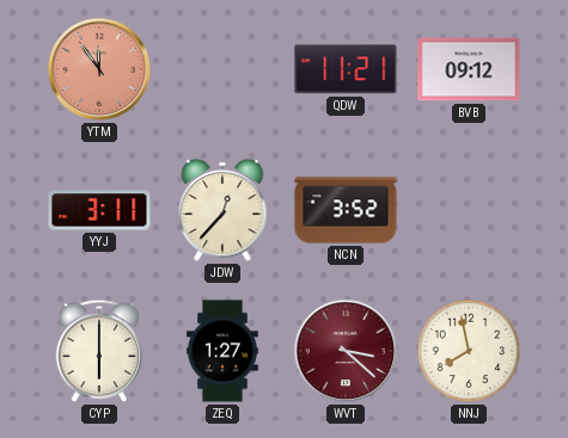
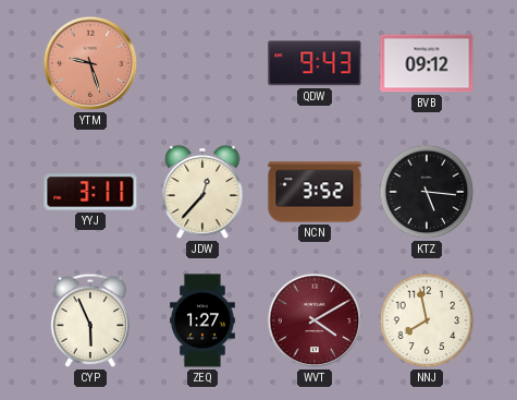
YTM: 11:54 -> 9:27 (90, 63)
QDW: 11:21 -> 9:43 (315, 63)
KTZ: none -> 5:16 (427, 192)
CYP: 6:00 -> 5:56 (90, 320)
WVT: 3:22 -> 4:10 (315, 320)
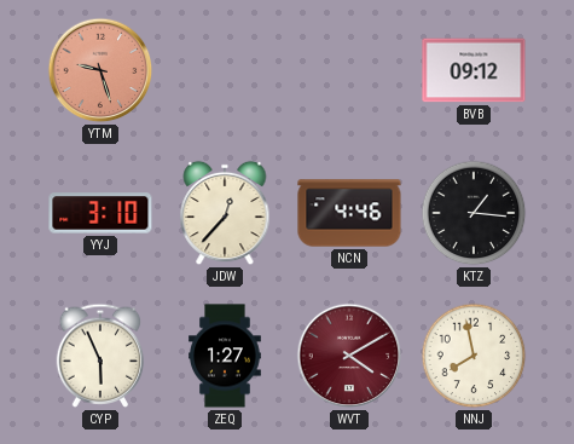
QDW: 9:43 -> none (315, 63)
YYJ: 3:11 -> 3:10 (100, 213)
NCN: 3:52 -> 4:46 (349, 213)
KTZ: 5:16 -> 1:16 (474, 213)
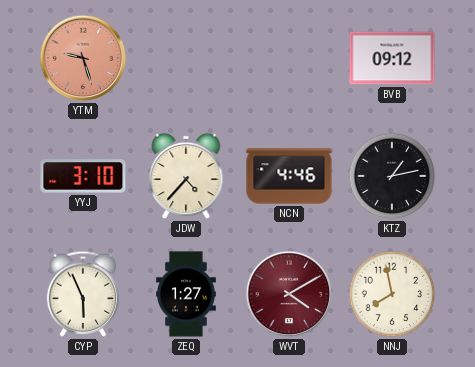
JDW: 12:37 -> 4:37 (186, 176)
KTZ: 1:16 -> 1:13 (392, 176)
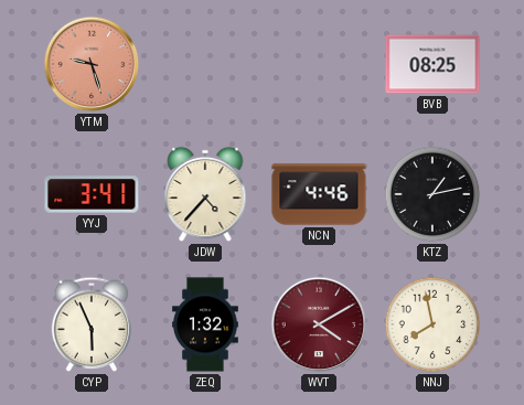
BVB: 09:12 -> 08:25 (432, 64)
YYJ: 3:10 -> 3:41 (92, 194)
ZEQ: 1:27 -> 1:32 (205, 324)
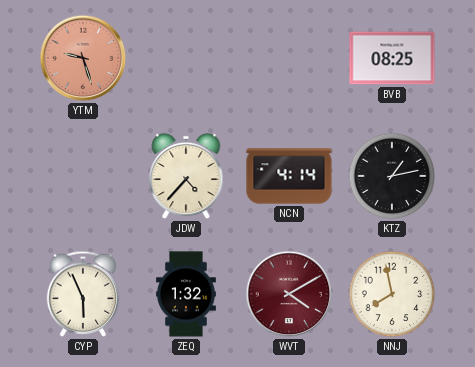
YYJ: 3:41 -> none (92, 194)
NCN: 4:46 -> 4:14 (289, 176)
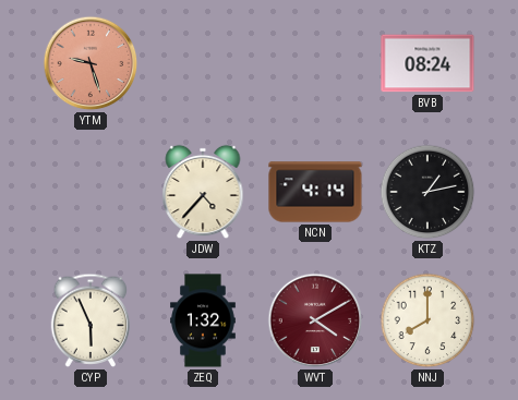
BVB: 08:25 -> 08:24 (427, 63)
NNJ: 7:58 -> 8:00 (427, 320)
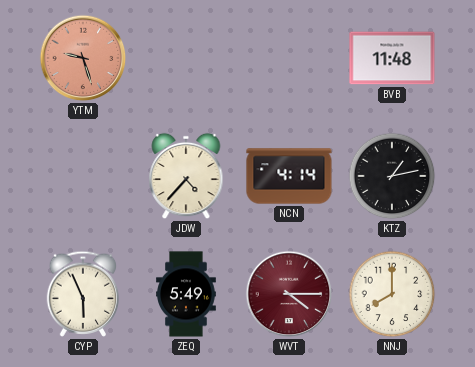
BVB: 08:24 -> 11:48 (392, 58)
ZEQ: 1:32 -> 5:49 (186, 294)
WVT: 4:10 -> 4:15 (289, 294)
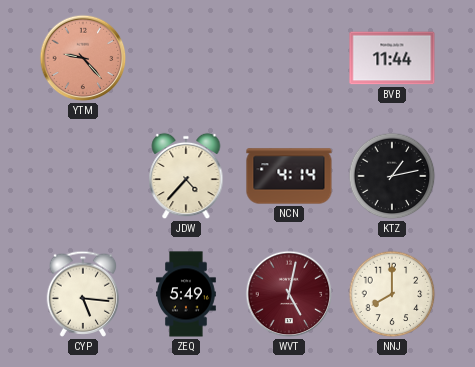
YTM: 9:27 -> 9:23 (83, 58)
BVB: 11:48 -> 11:44 (392, 58)
CYP: 5:56 -> 5:16 (83, 294)
WVT: 4:15 -> 5:02 (289, 294)
